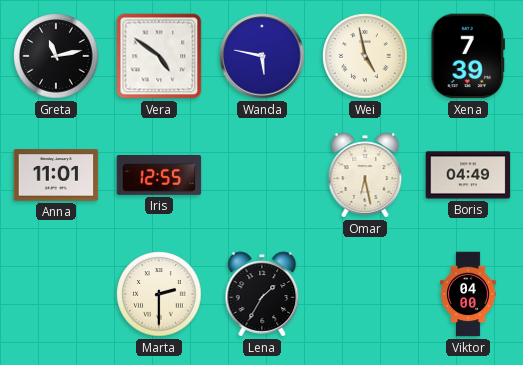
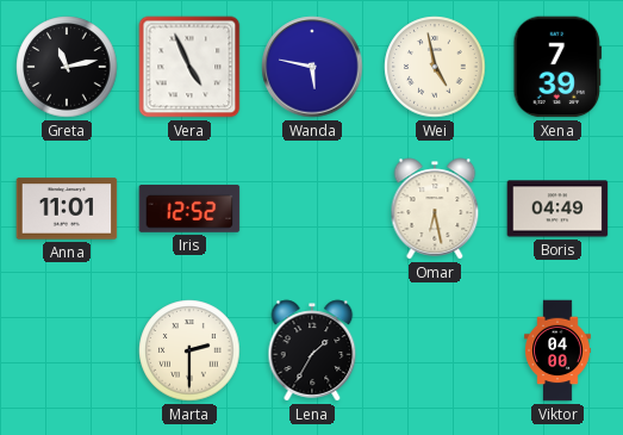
Vera: 4:51 -> 4:56 (189, 67)
Iris: 12:55 -> 12:52 (189, 210)
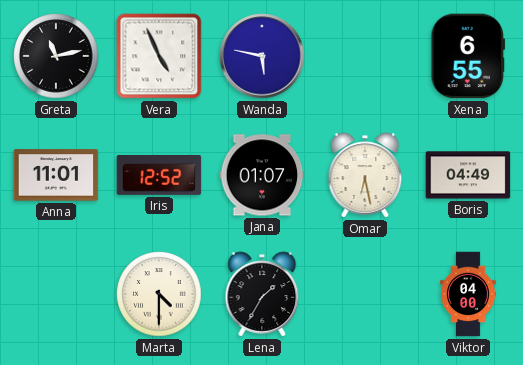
Wei: 4:58 -> none (435, 67)
Xena: 7:39 -> 6:55 (468, 56)
Jana: none -> 01:07 (262, 175)
Marta: 2:30 -> 4:30 (159, 294)
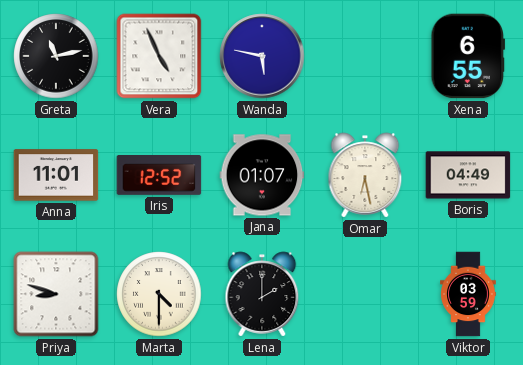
Priya: none -> 8:48 (56, 294)
Lena: 1:35 -> 2:00 (262, 294)
Viktor: 04:00 -> 03:59 (468, 294)
